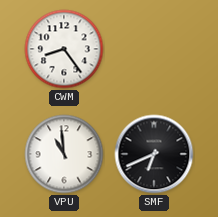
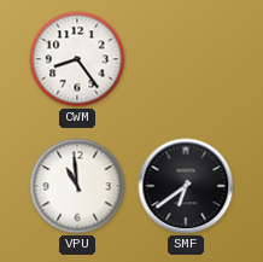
SMF: 6:41 -> 6:39 (186, 186)
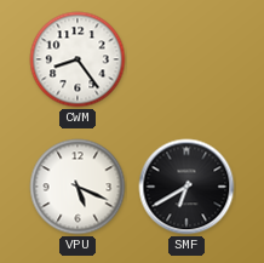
VPU: 10:59 -> 5:19 (78, 187)
SMF: 6:39 -> 6:40 (186, 187)
